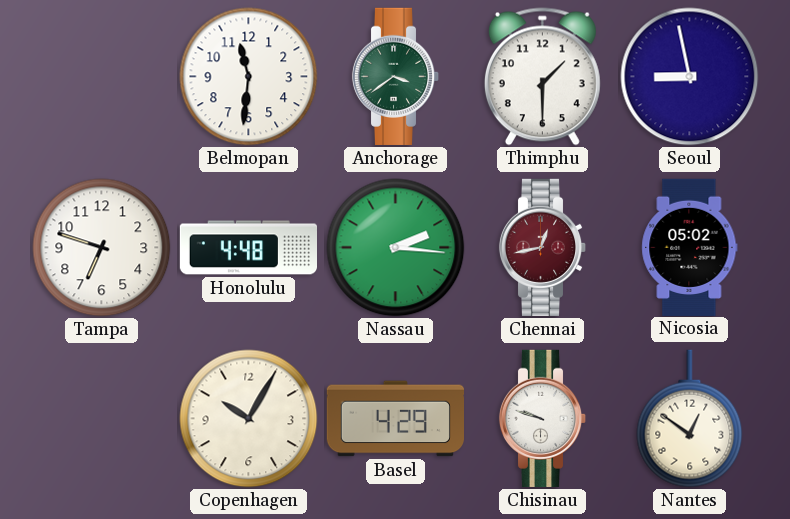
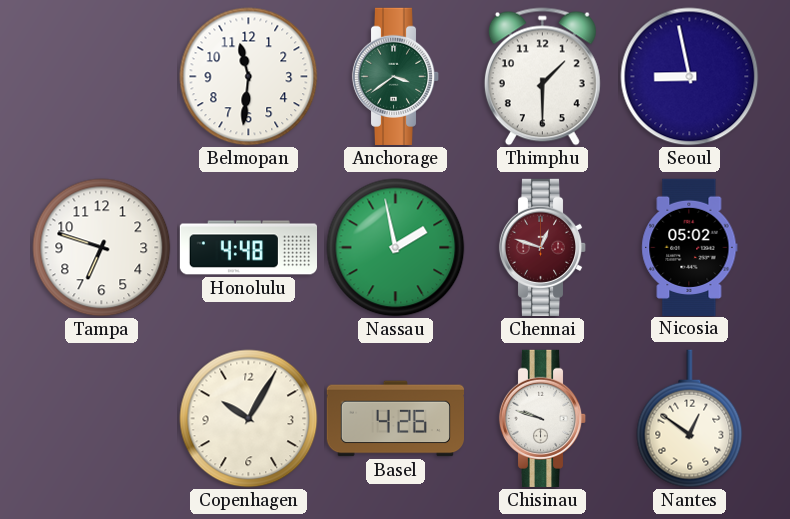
Nassau: 2:16 -> 1:58 (396, 248)
Chennai: 12:43 -> 12:48 (543, 247)
Basel: 4:29 -> 4:26 (395, 419)
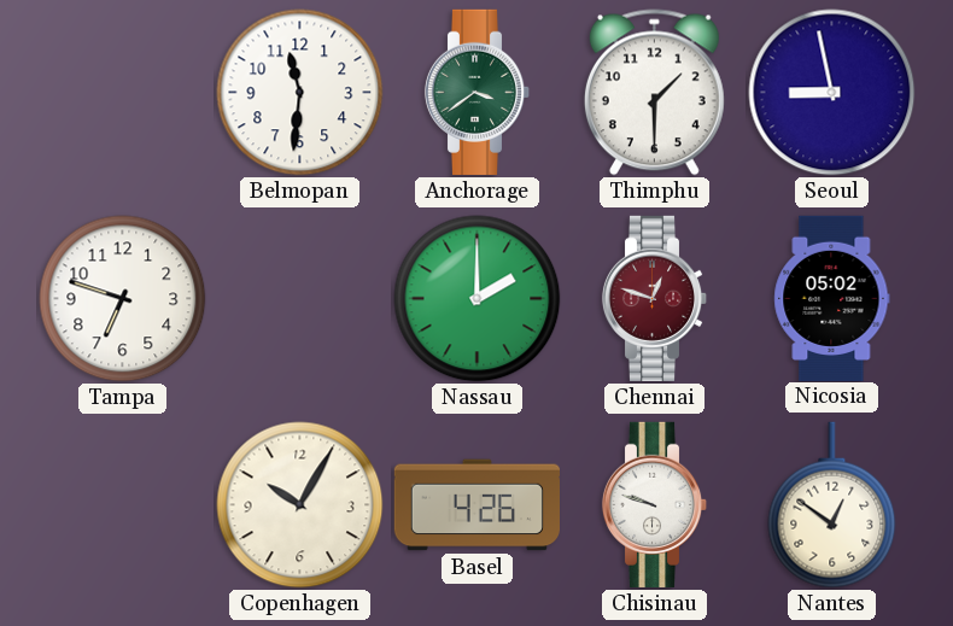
Honolulu: 4:48 -> none (248, 248)
Nassau: 1:58 -> 2:00 (478, 299)
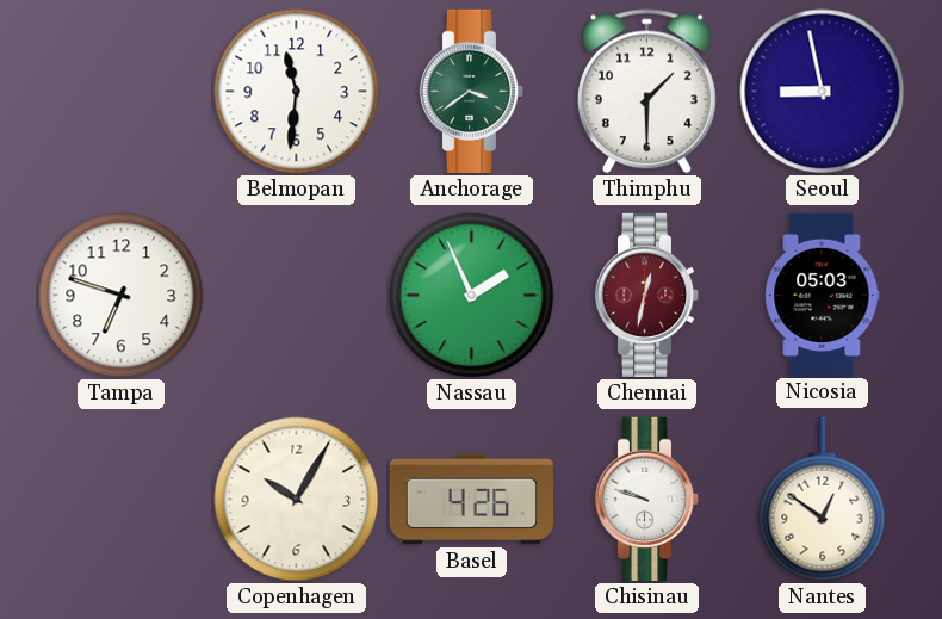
Nassau: 2:00 -> 1:56 (472, 296)
Chennai: 12:48 -> 12:32 (647, 295)
Nicosia: 05:02 -> 05:03 (823, 295)
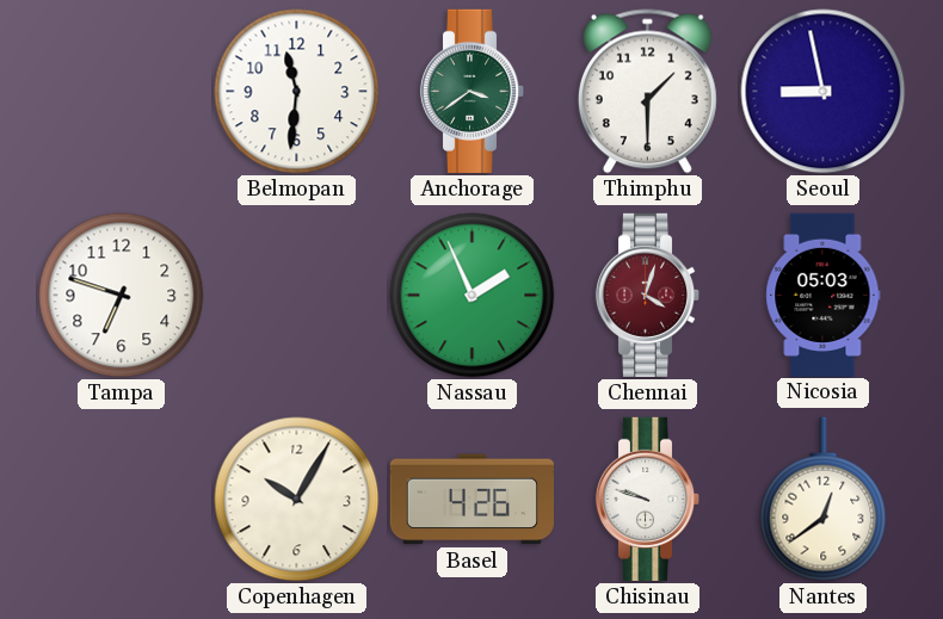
Chennai: 12:32 -> 4:03 (648, 295)
Nantes: 12:51 -> 12:39 (824, 500)
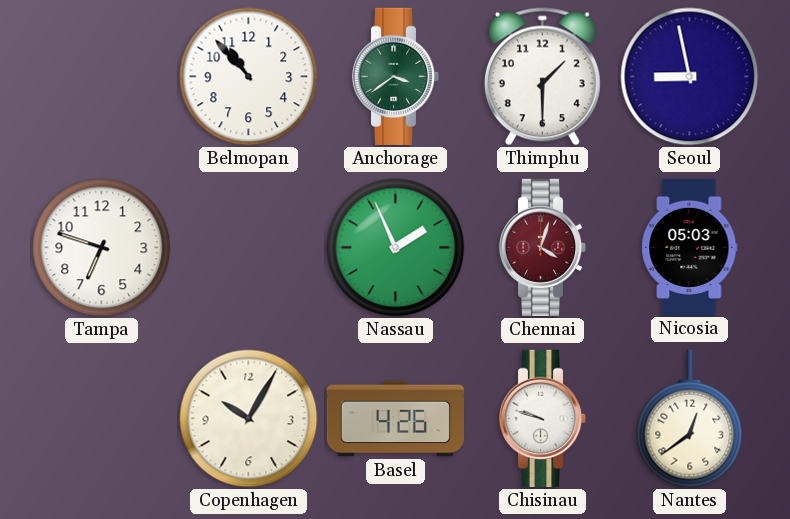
Belmopan: 11:31 -> 10:53 (249, 77)
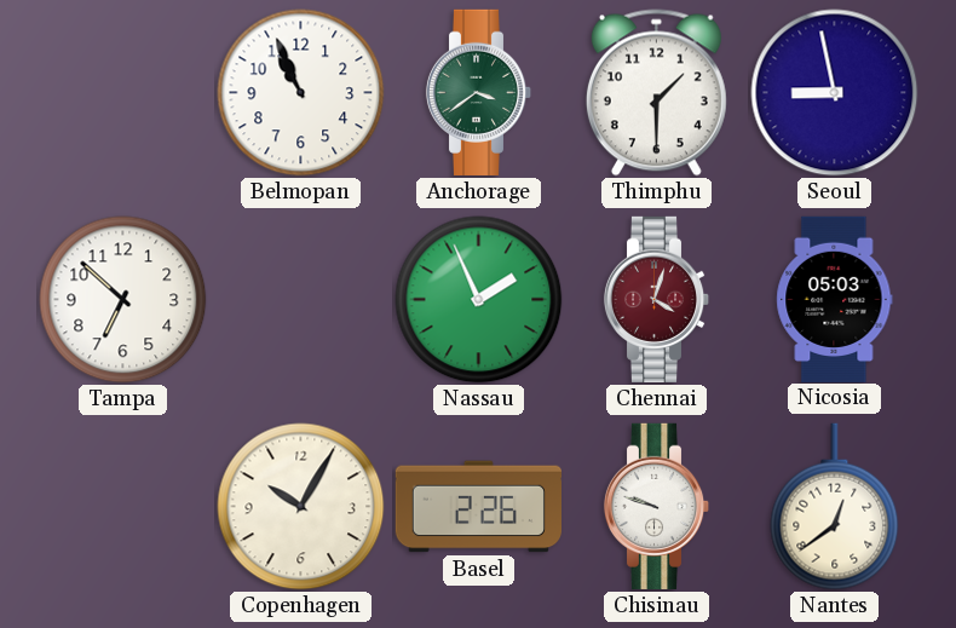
Belmopan: 10:53 -> 10:56 (301, 93)
Tampa: 6:48 -> 6:52 (123, 300)
Basel: 4:26 -> 2:26 (478, 507)
